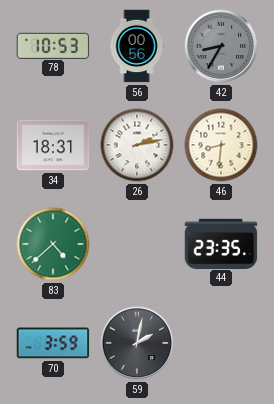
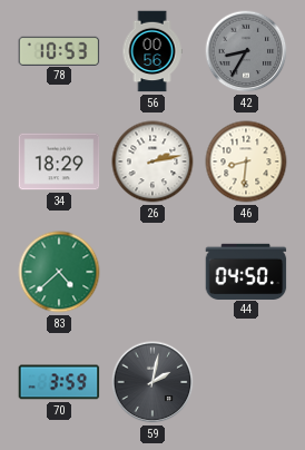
34: 18:31 -> 18:29 (59, 162)
44: 23:35 -> 04:50 (246, 271)
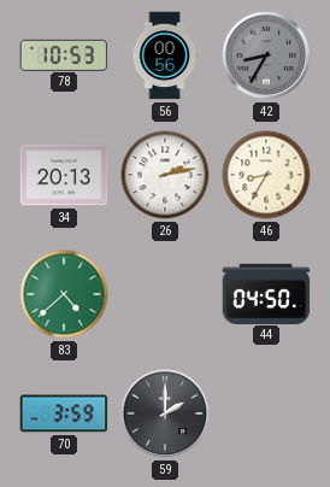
34: 18:29 -> 20:13 (64, 175)
46: 8:31 -> 8:35 (266, 175)
59: 2:02 -> 2:00 (165, 413)
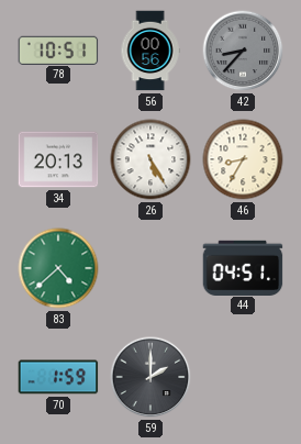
78: 10:53 -> 10:51 (58, 49)
42: 8:35 -> 8:37 (243, 51)
26: 2:13 -> 5:25 (150, 159)
44: 04:50 -> 04:51 (243, 267)
70: 3:59 -> 1:59 (58, 377)
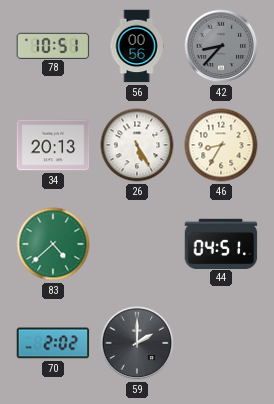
70: 1:59 -> 2:02 (53, 343)
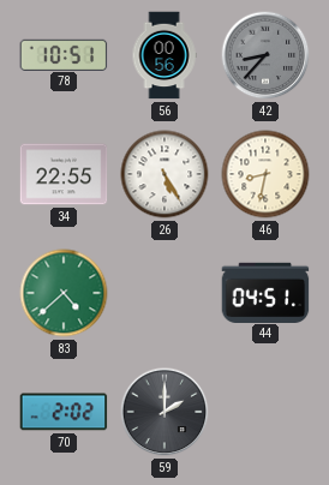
34: 20:13 -> 22:55 (64, 174)
46: 8:35 -> 8:32 (265, 174)
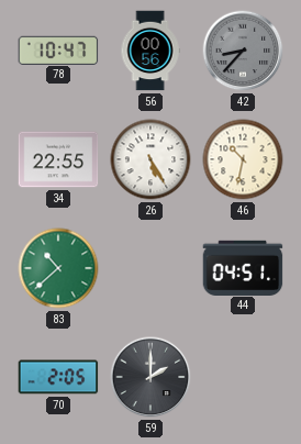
78: 10:51 -> 10:47 (58, 49)
46: 8:32 -> 10:32 (243, 159)
83: 4:38 -> 10:38 (58, 268)
70: 2:02 -> 2:05 (58, 377)
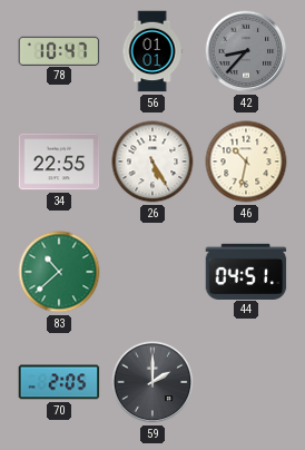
56: 00:56 -> 01:01 (152, 51)
